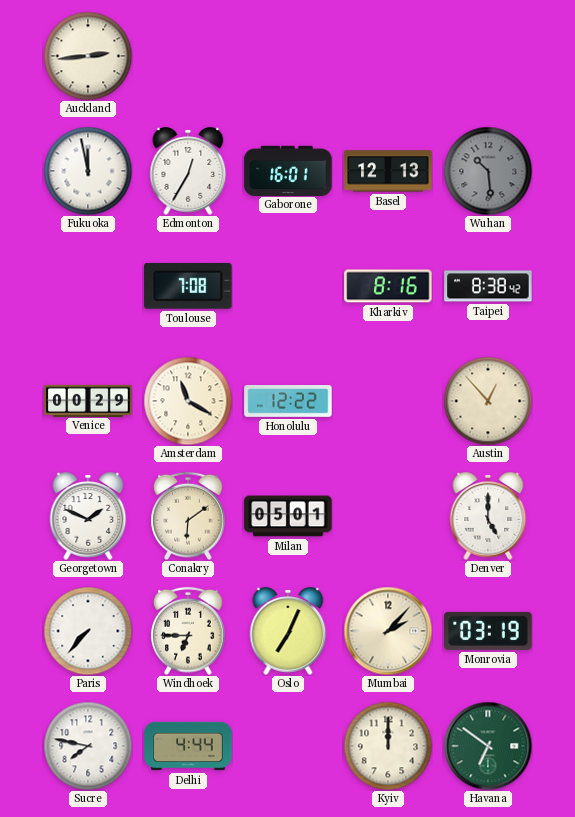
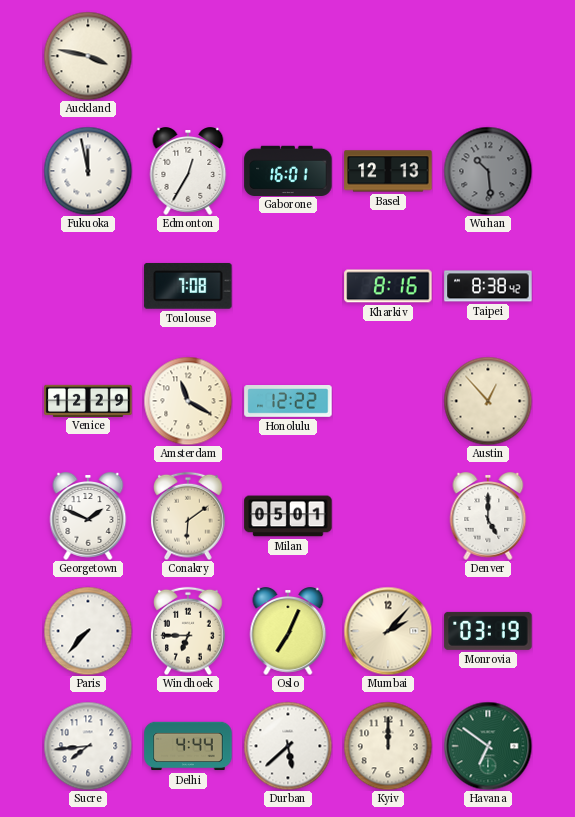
Auckland: 2:44 -> 3:47 (88, 56)
Venice: 00:29 -> 12:29 (88, 400)
Sucre: 7:47 -> 7:44 (88, 746)
Durban: none -> 5:38 (288, 746)
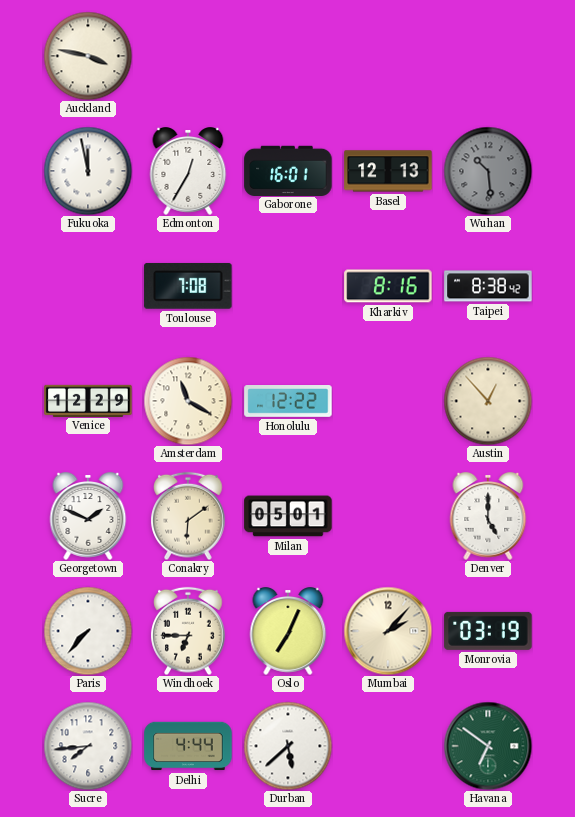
Kyiv: 12:00 -> none (388, 746)
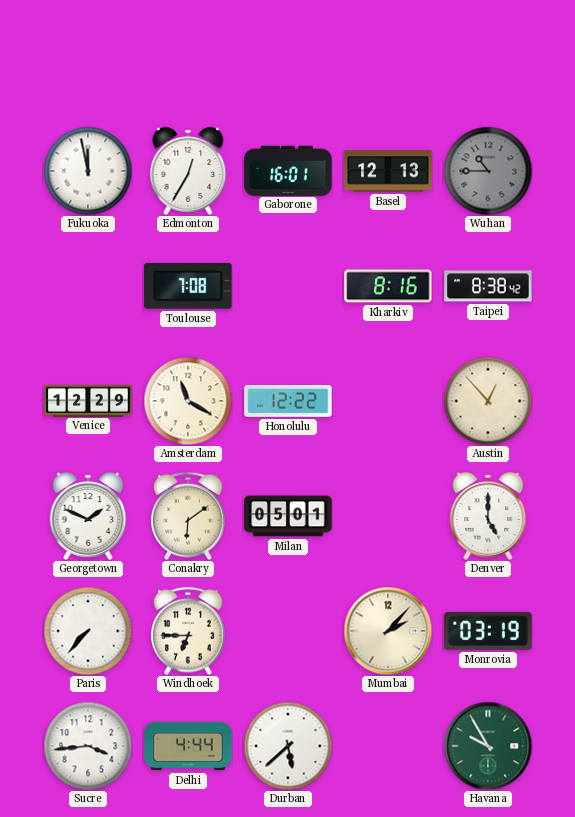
Auckland: 3:47 -> none (88, 56)
Wuhan: 10:29 -> 10:45 (488, 171)
Oslo: 7:04 -> none (288, 631)
Sucre: 7:44 -> 3:44 (88, 746)
Havana: 6:51 -> 9:55 (488, 746)
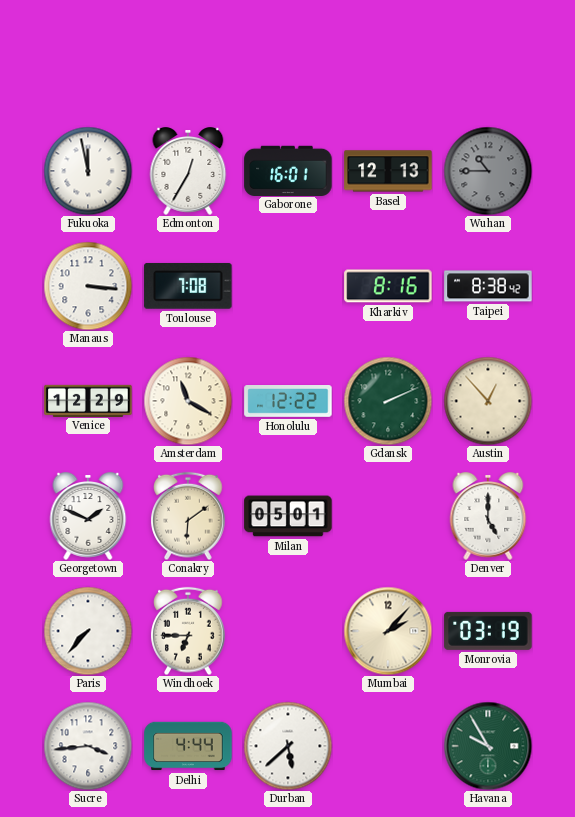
Manaus: none -> 3:16 (88, 286)
Gdansk: none -> 2:11 (388, 401)
